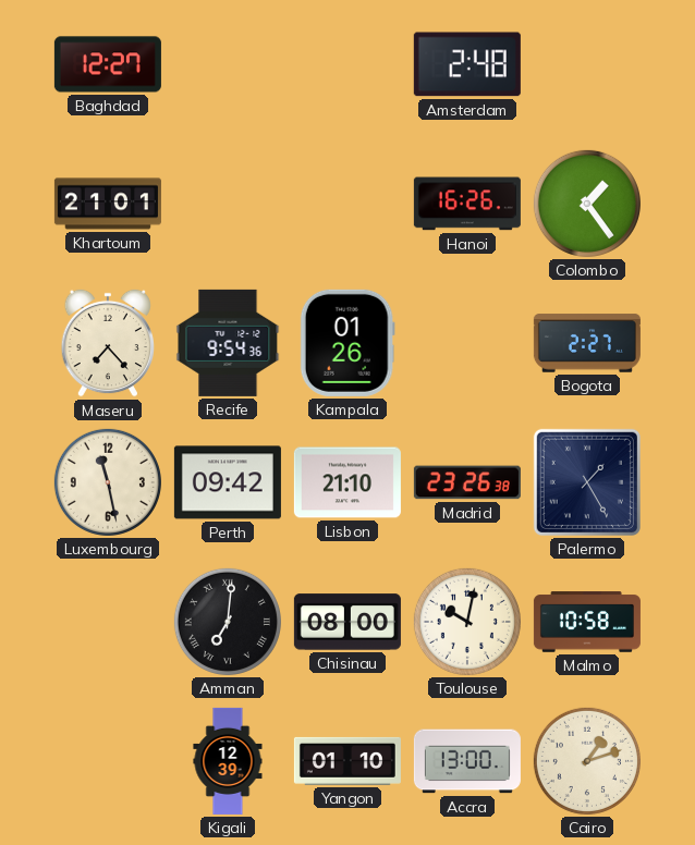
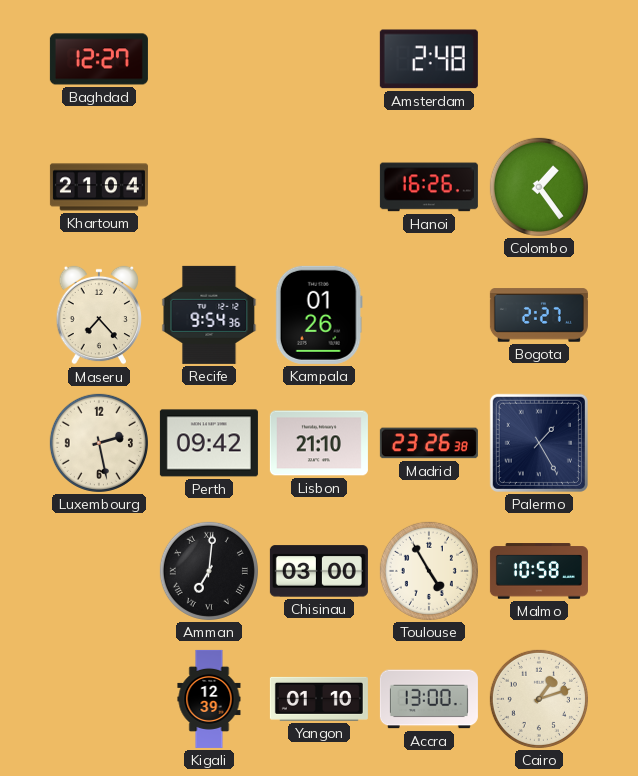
Khartoum: 21:01 -> 21:04 (99, 187)
Luxembourg: 11:28 -> 2:28 (99, 443)
Chisinau: 08:00 -> 03:00 (319, 571)
Toulouse: 10:02 -> 4:55 (429, 571)
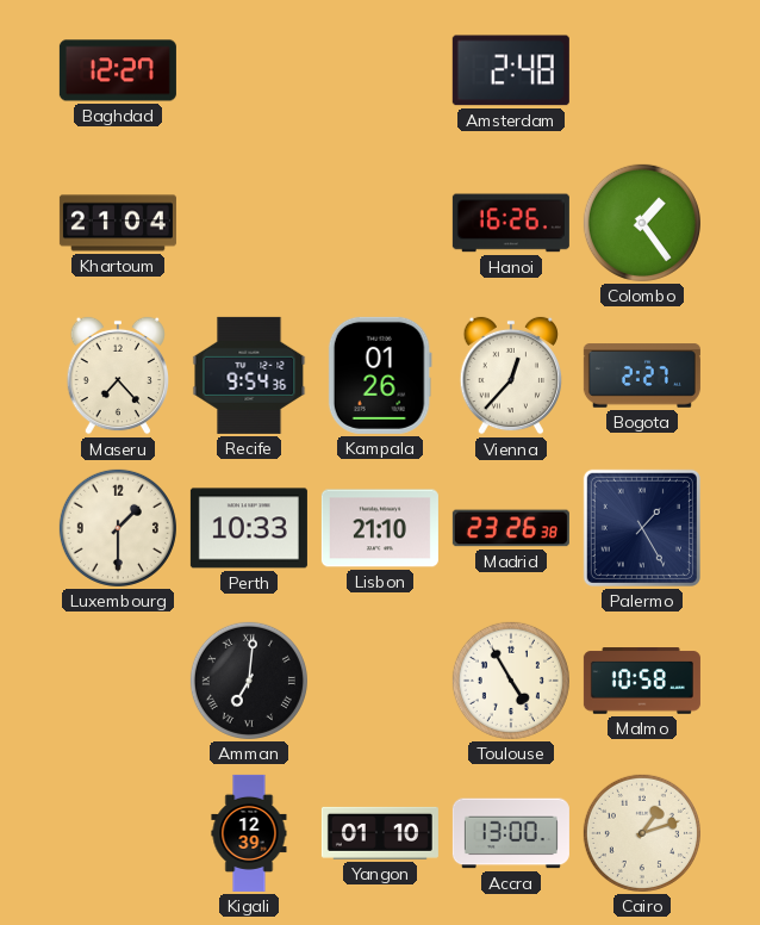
Vienna: none -> 12:37 (510, 375)
Luxembourg: 2:28 -> 1:30 (118, 528)
Perth: 09:42 -> 10:33 (249, 528)
Chisinau: 03:00 -> none (319, 571)
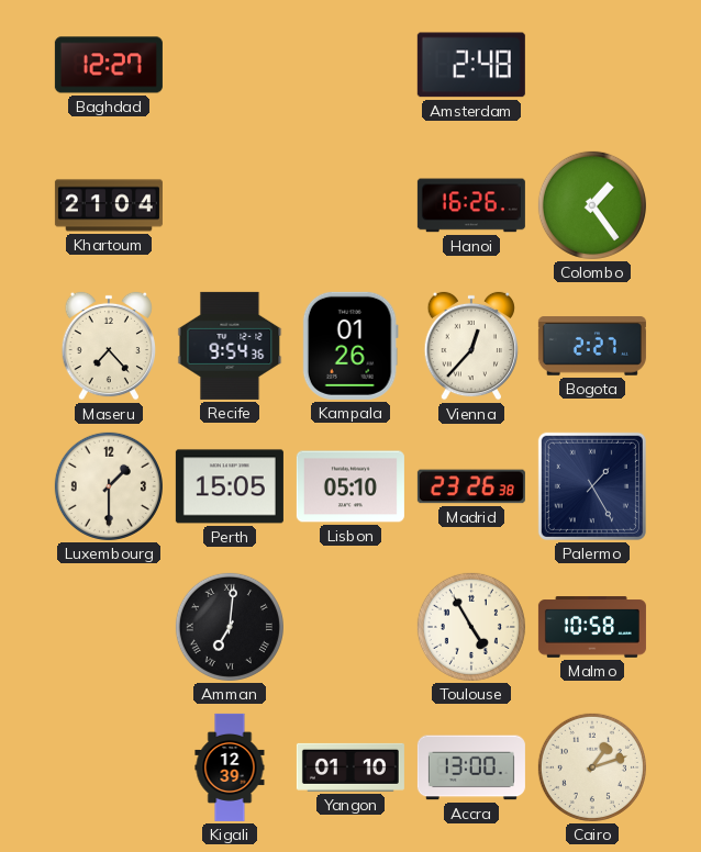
Perth: 10:33 -> 15:05 (230, 486)
Lisbon: 21:10 -> 05:10 (350, 486)
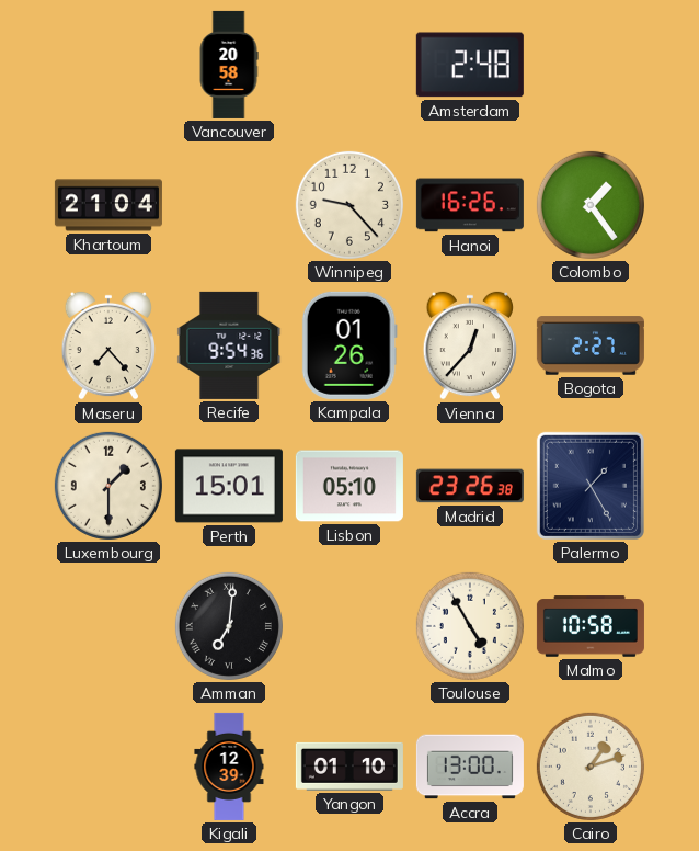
Baghdad: 12:27 -> none (109, 65)
Vancouver: none -> 20:58 (229, 65)
Winnipeg: none -> 9:23 (349, 205)
Perth: 15:05 -> 15:01 (229, 486)
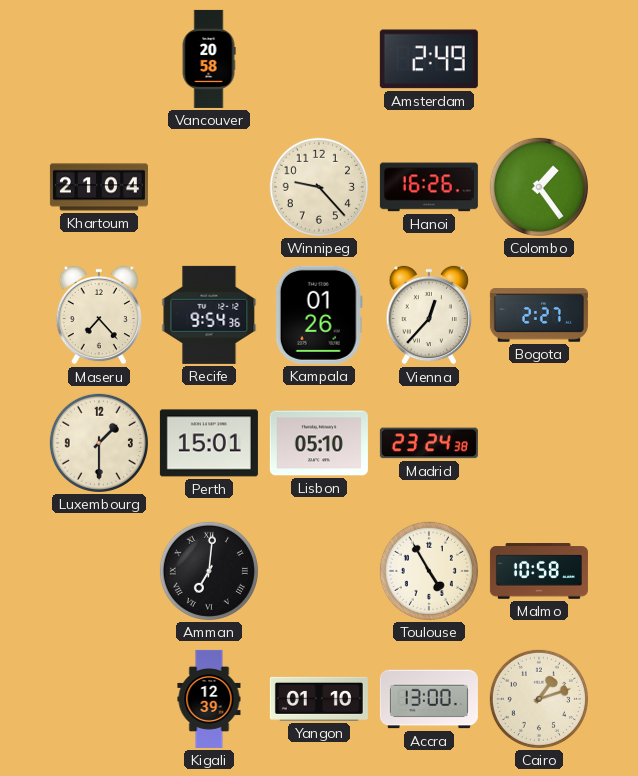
Amsterdam: 2:48 -> 2:49 (429, 59)
Madrid: 23:26 -> 23:24 (429, 443)
Palermo: 1:25 -> none (591, 486)
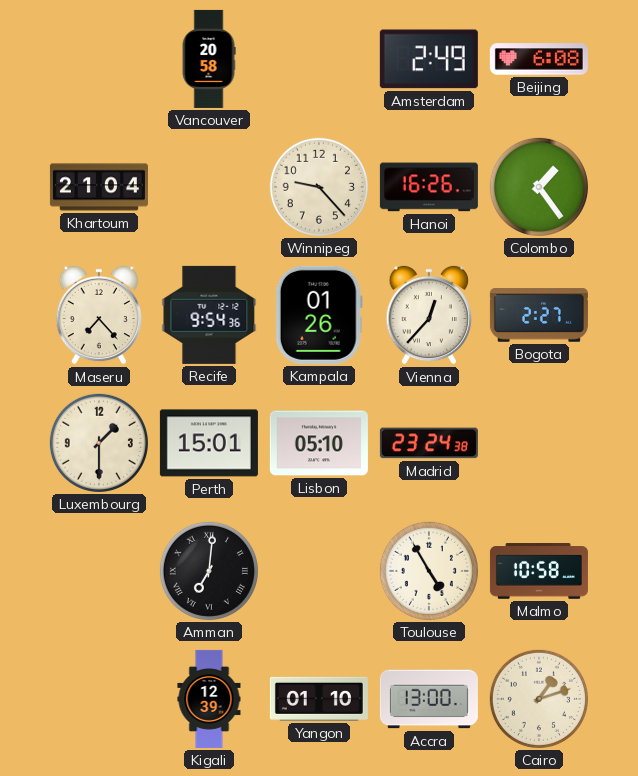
Beijing: none -> 6:08 (539, 59)
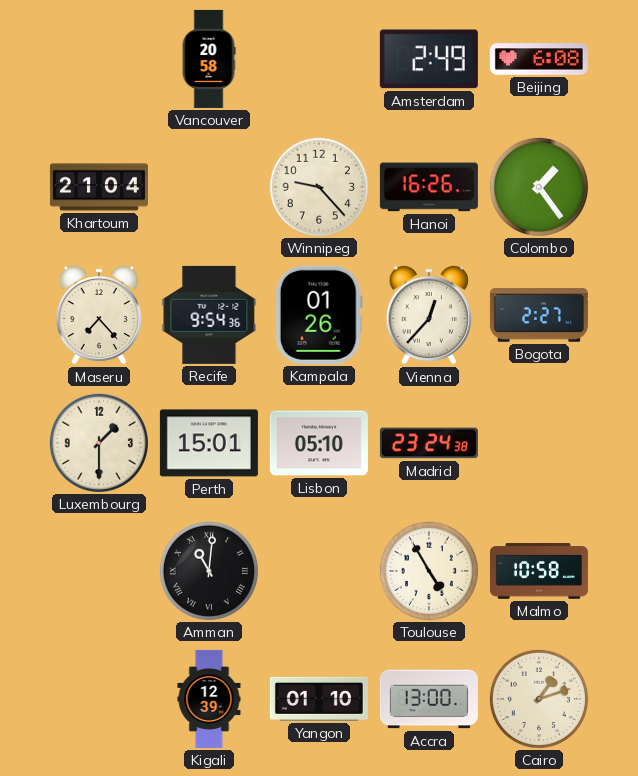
Amman: 7:01 -> 11:01 (209, 571)
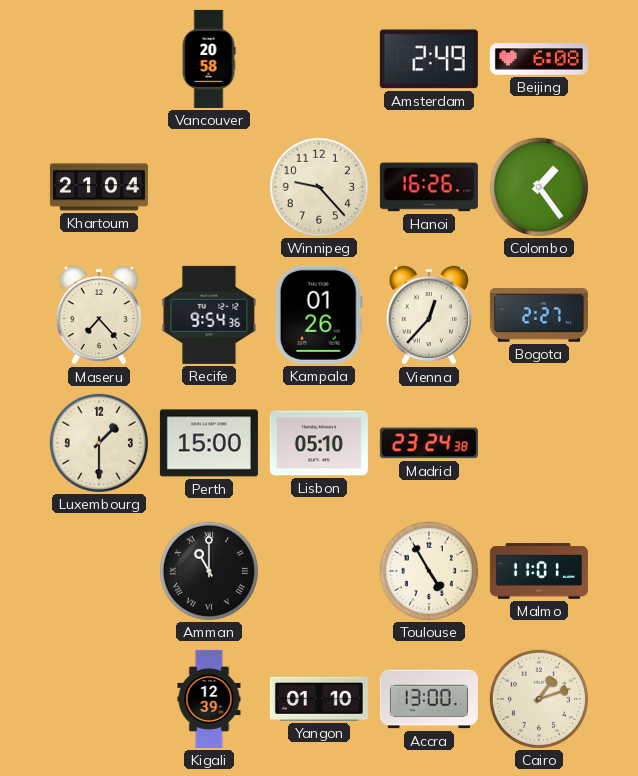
Perth: 15:01 -> 15:00 (209, 443)
Amman: 11:01 -> 11:00 (209, 571)
Malmo: 10:58 -> 11:01 (539, 571)
